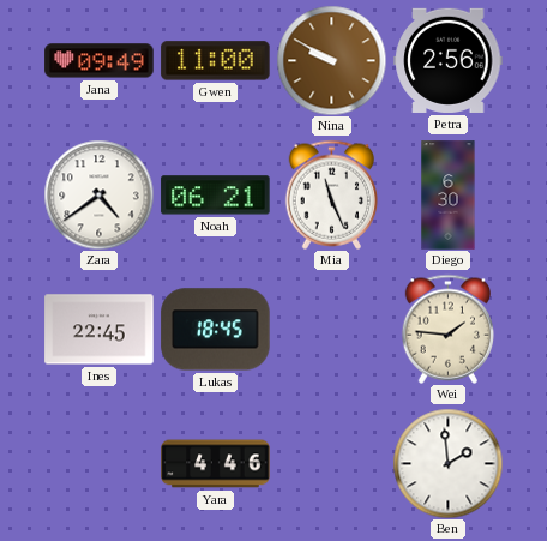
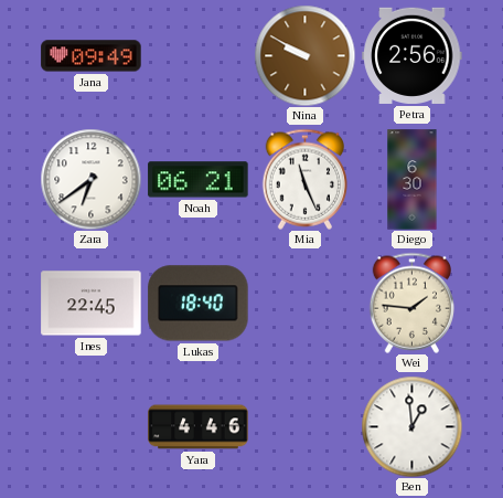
Gwen: 11:00 -> none (216, 61)
Zara: 4:39 -> 6:39 (90, 179)
Lukas: 18:45 -> 18:40 (199, 304)
Ben: 1:59 -> 12:59 (411, 426)
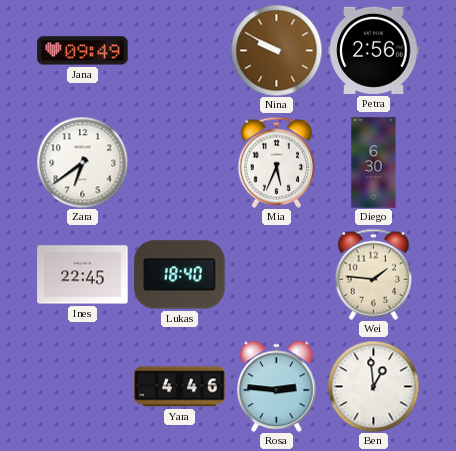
Noah: 06:21 -> none (199, 180)
Mia: 11:26 -> 5:34 (276, 162)
Rosa: none -> 2:46 (277, 386)
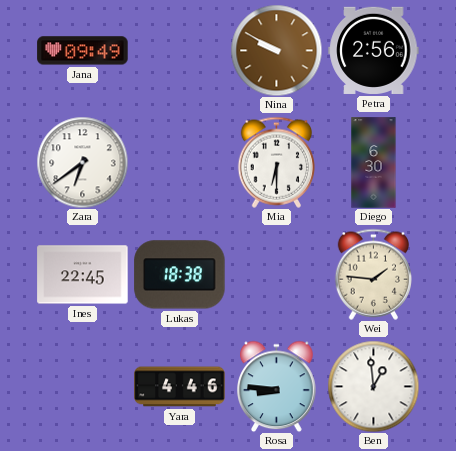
Mia: 5:34 -> 6:30 (276, 162)
Lukas: 18:40 -> 18:38 (180, 275)
Rosa: 2:46 -> 8:46 (277, 386)
